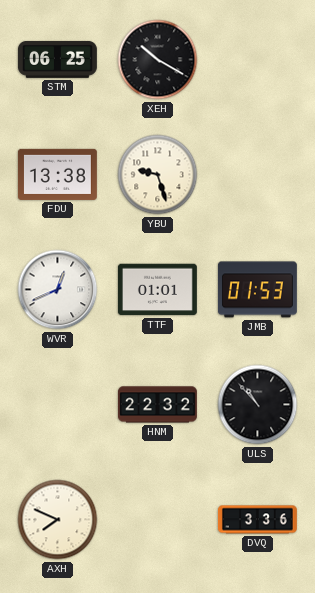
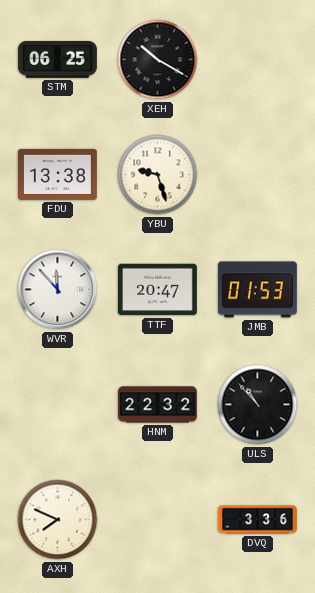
WVR: 12:41 -> 11:53 (58, 290)
TTF: 01:01 -> 20:47 (157, 290)
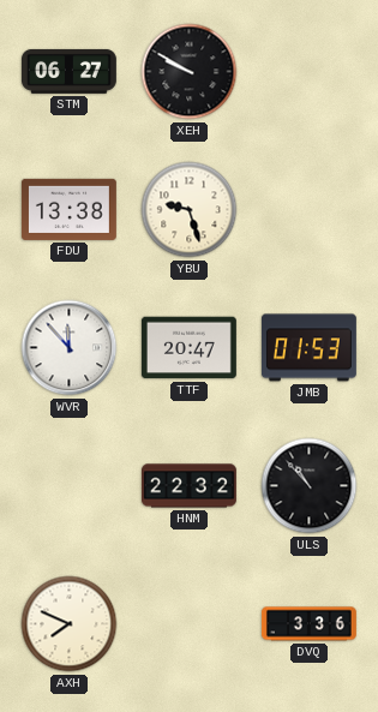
STM: 06:25 -> 06:27 (68, 71)
XEH: 10:20 -> 9:50 (190, 72)
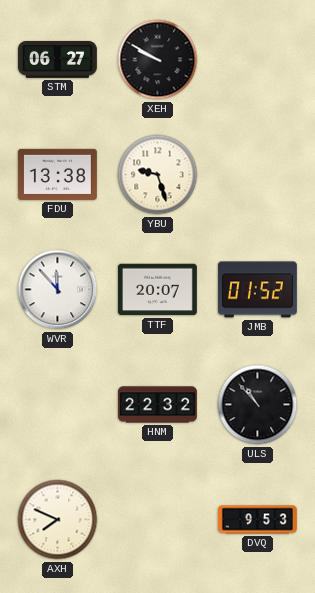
TTF: 20:47 -> 20:07 (157, 290)
JMB: 01:53 -> 01:52 (257, 290)
DVQ: 3:36 -> 9:53 (257, 520)
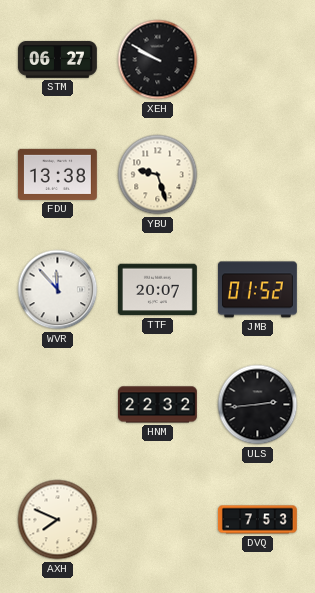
ULS: 10:53 -> 2:44 (258, 405)
DVQ: 9:53 -> 7:53 (257, 520)
